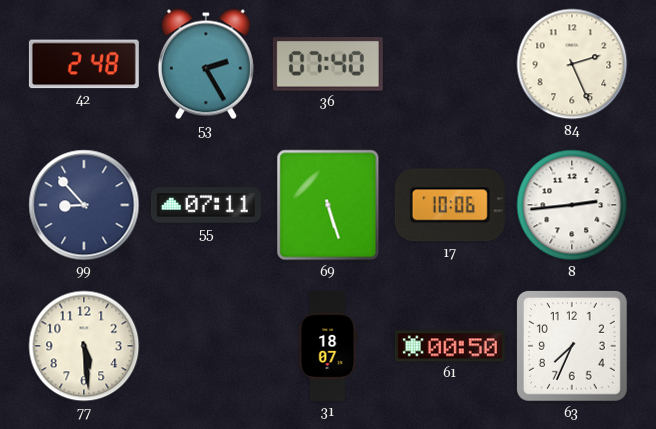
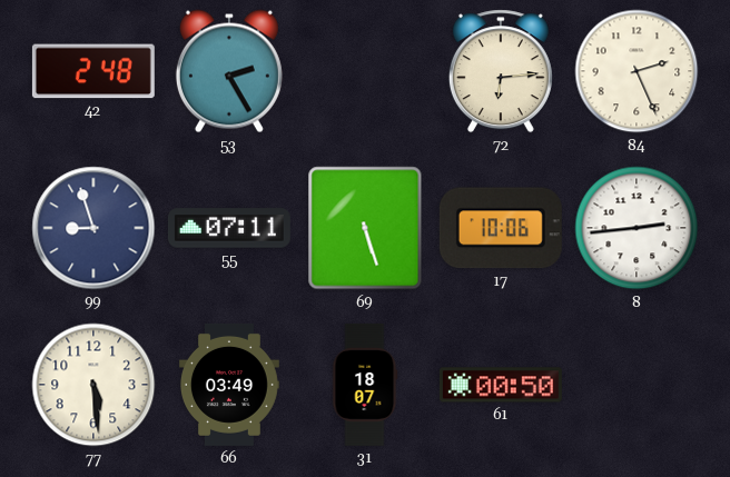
36: 07:40 -> none (328, 64)
72: none -> 6:14 (501, 71)
99: 8:53 -> 8:57 (93, 228)
66: none -> 03:49 (229, 385)
63: 7:34 -> none (572, 346)
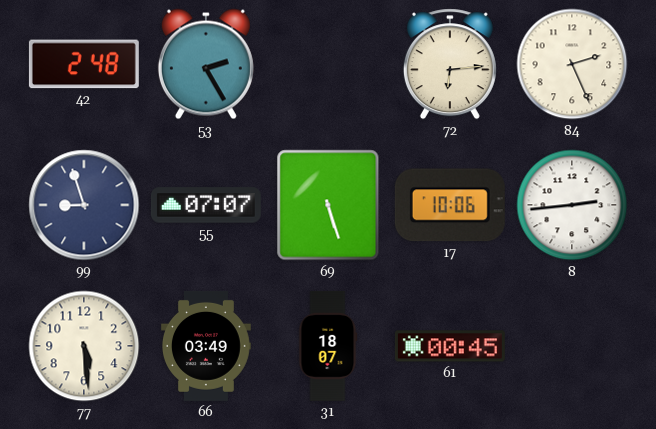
55: 07:11 -> 07:07 (206, 205)
61: 00:50 -> 00:45 (450, 346)
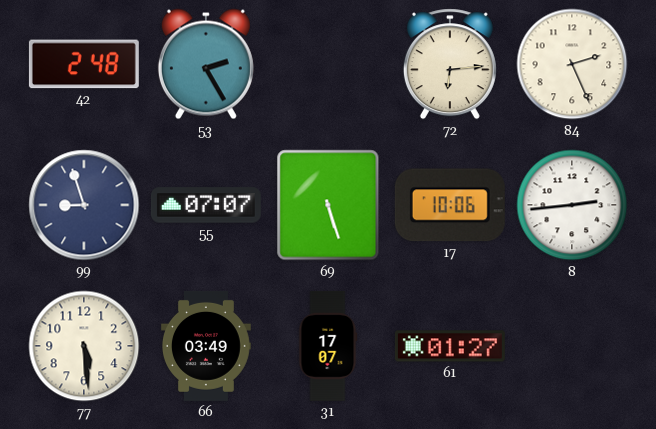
31: 18:07 -> 17:07 (328, 346)
61: 00:45 -> 01:27 (450, 346)
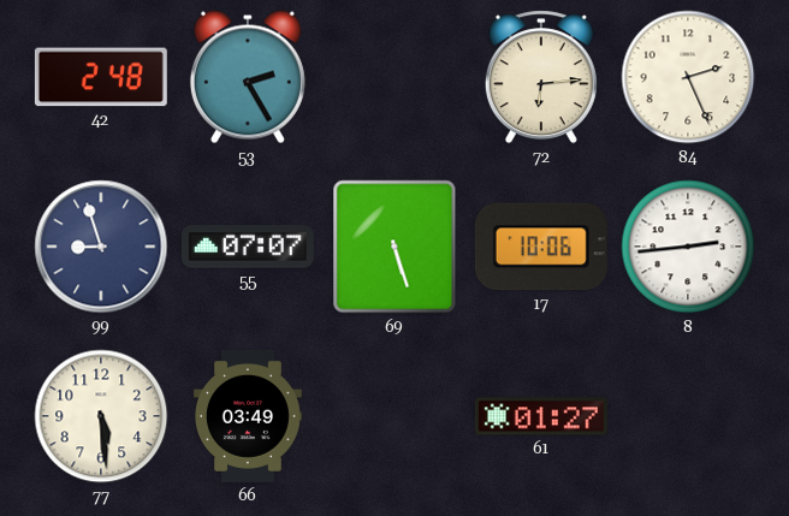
31: 17:07 -> none (328, 346)
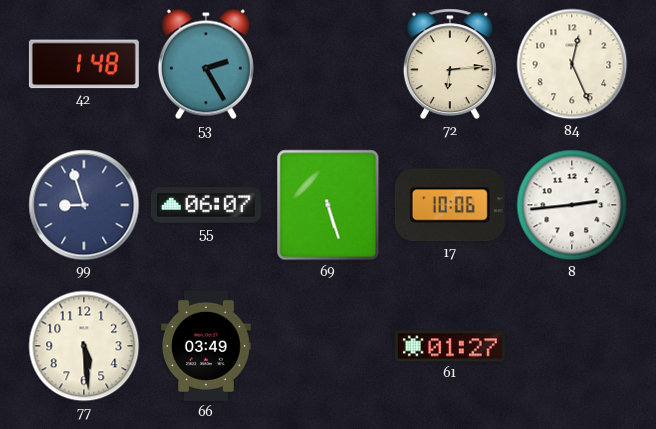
42: 2:48 -> 1:48 (84, 64)
84: 2:26 -> 12:26 (572, 64)
55: 07:07 -> 06:07 (206, 205)
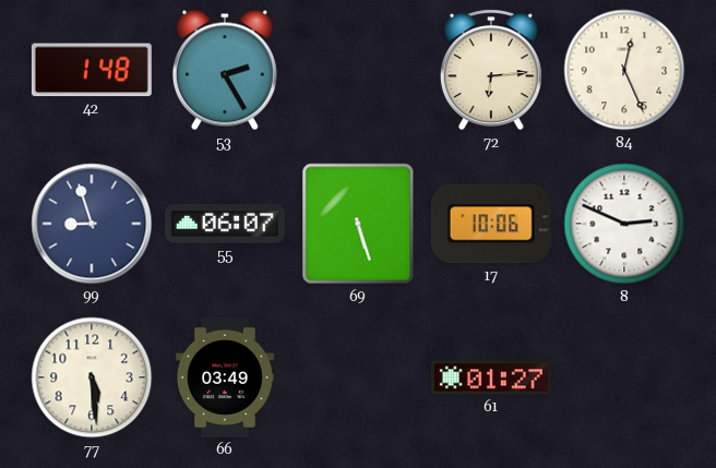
8: 2:44 -> 2:49 (624, 224)
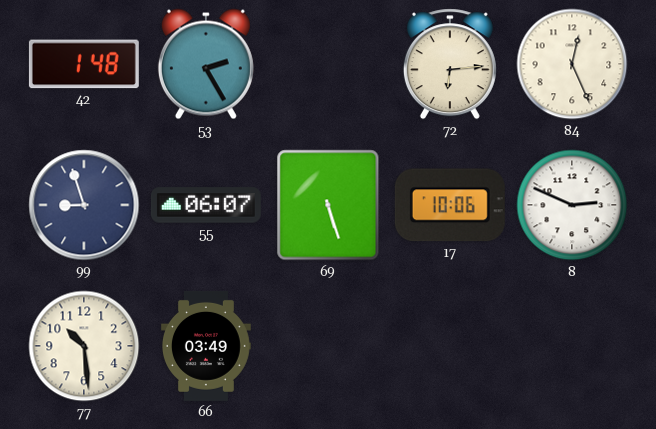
77: 5:29 -> 10:29 (84, 346)
61: 01:27 -> none (491, 377)
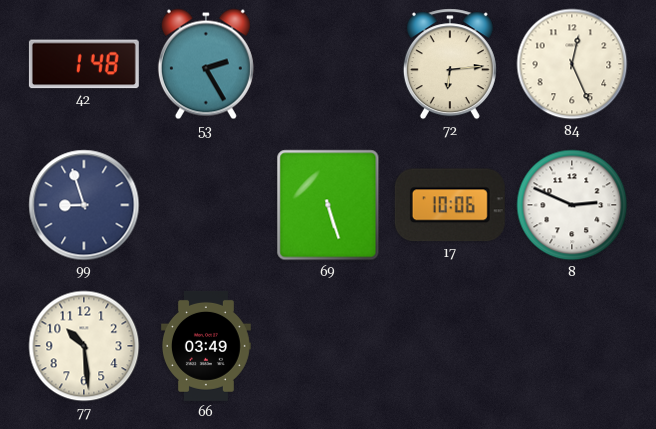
55: 06:07 -> none (206, 205)
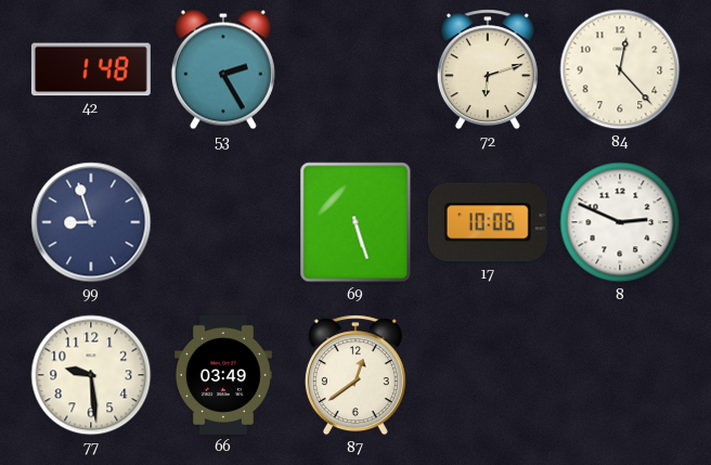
72: 6:14 -> 6:12 (488, 69)
84: 12:26 -> 12:23 (620, 69)
77: 10:29 -> 9:29 (91, 375)
87: none -> 12:39 (355, 375)
